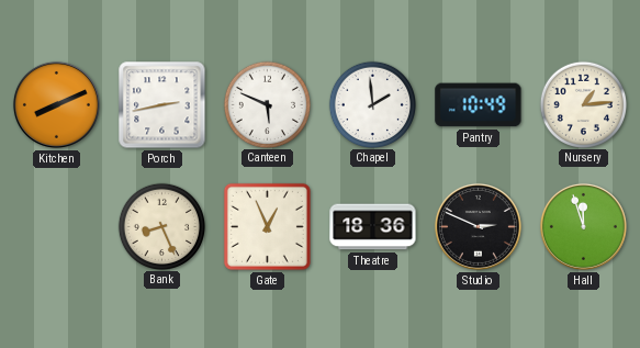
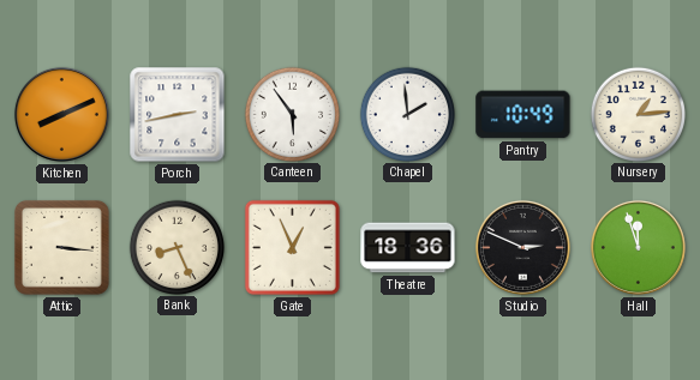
Canteen: 5:49 -> 5:54 (292, 114)
Attic: none -> 3:16 (61, 247)
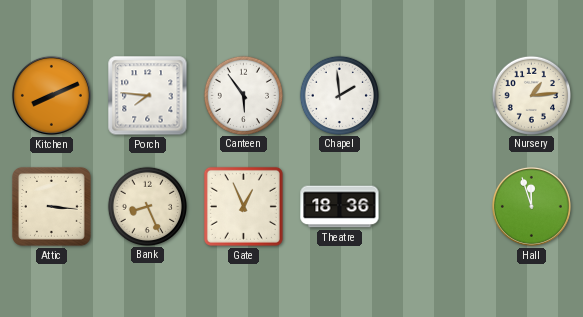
Porch: 2:43 -> 7:46 (148, 96)
Pantry: 10:49 -> none (523, 115)
Studio: 2:49 -> none (522, 247)
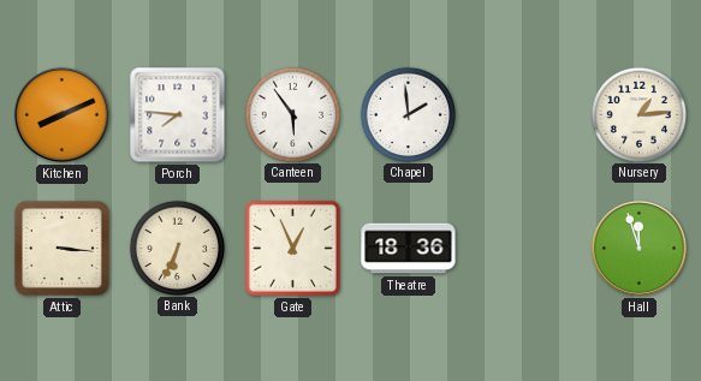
Bank: 8:26 -> 6:34 (177, 248)
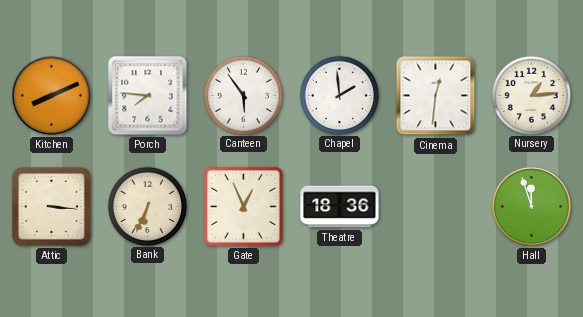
Cinema: none -> 12:31 (436, 96)
